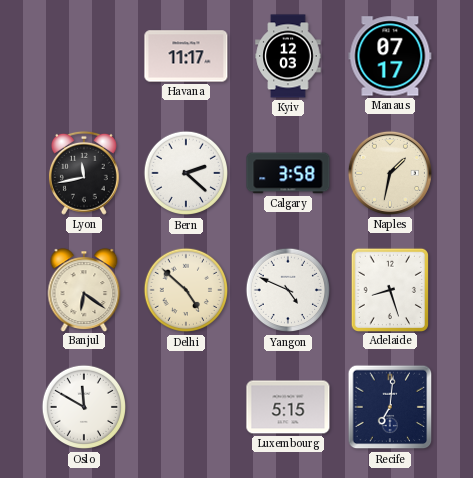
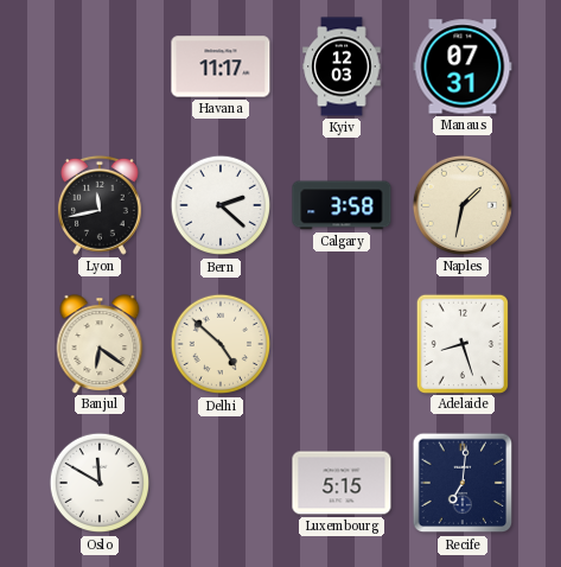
Manaus: 07:17 -> 07:31 (463, 66)
Yangon: 4:49 -> none (288, 290)
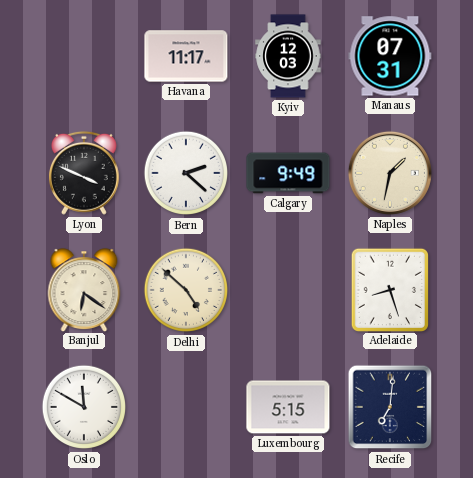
Lyon: 11:43 -> 3:49 (84, 173)
Calgary: 3:58 -> 9:49 (288, 173)
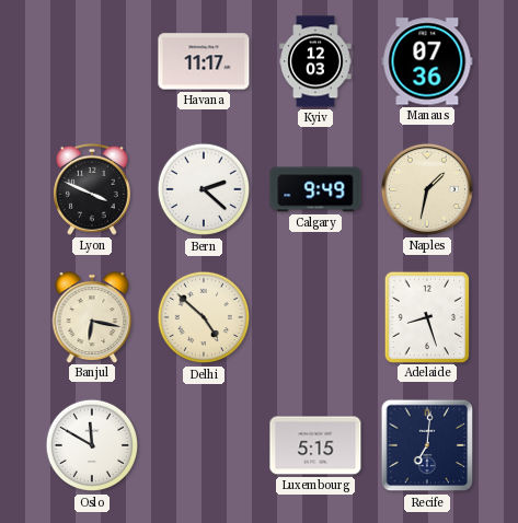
Manaus: 07:31 -> 07:36 (427, 61)
Banjul: 6:21 -> 6:17 (92, 317)
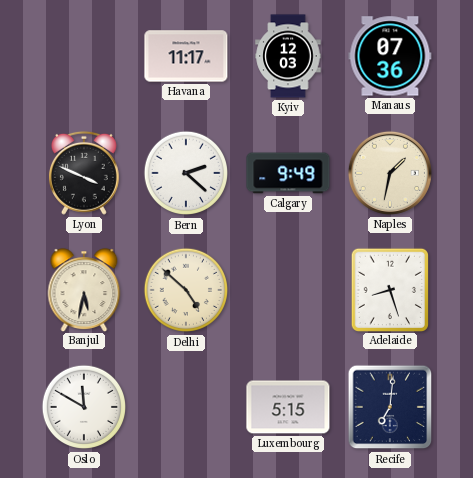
Banjul: 6:17 -> 5:32 (84, 290)
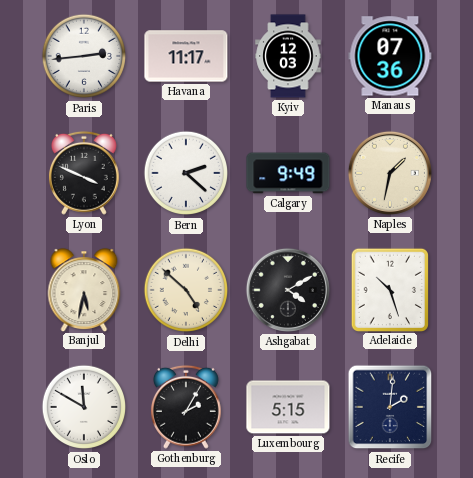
Paris: none -> 2:44 (84, 56)
Ashgabat: none -> 4:10 (288, 290)
Adelaide: 8:27 -> 10:27 (390, 289)
Gothenburg: none -> 2:05 (186, 407)
Recife: 7:01 -> 2:01 (390, 407)
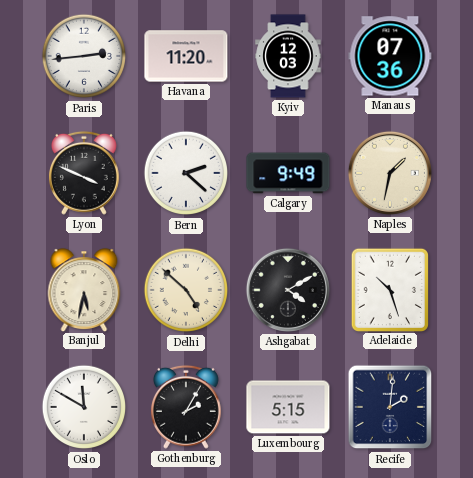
Havana: 11:17 -> 11:20 (186, 56)
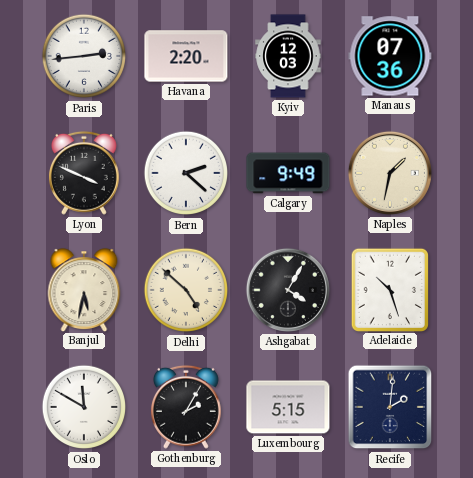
Havana: 11:20 -> 2:20 (186, 56)
Ashgabat: 4:10 -> 4:05 (288, 290)
